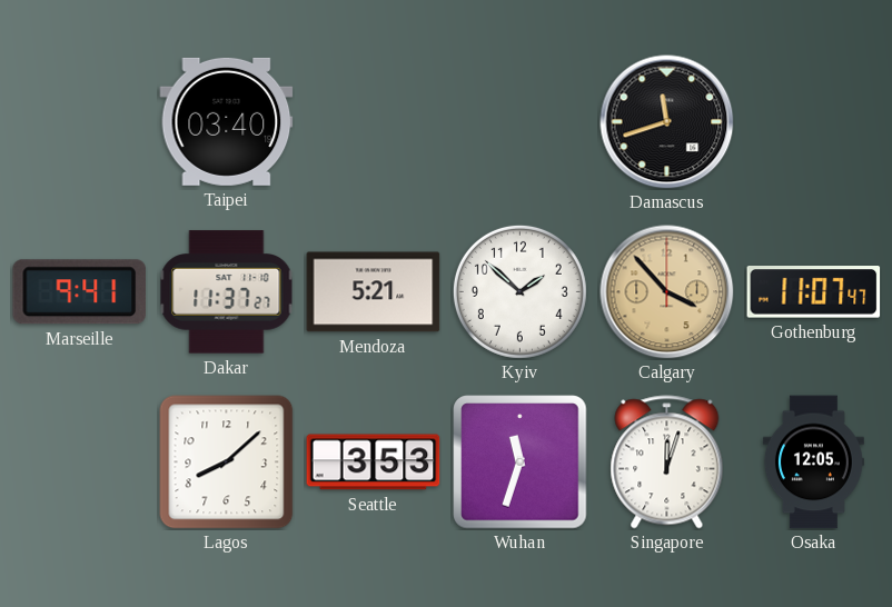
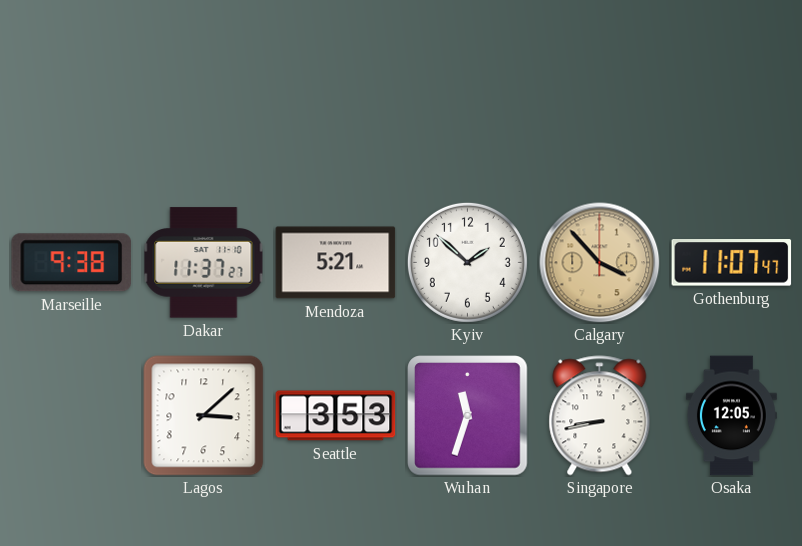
Taipei: 03:40 -> none (227, 121)
Damascus: 11:42 -> none (667, 122)
Marseille: 9:41 -> 9:38 (71, 263)
Lagos: 8:08 -> 3:08 (204, 416)
Singapore: 12:03 -> 8:43 (600, 416)
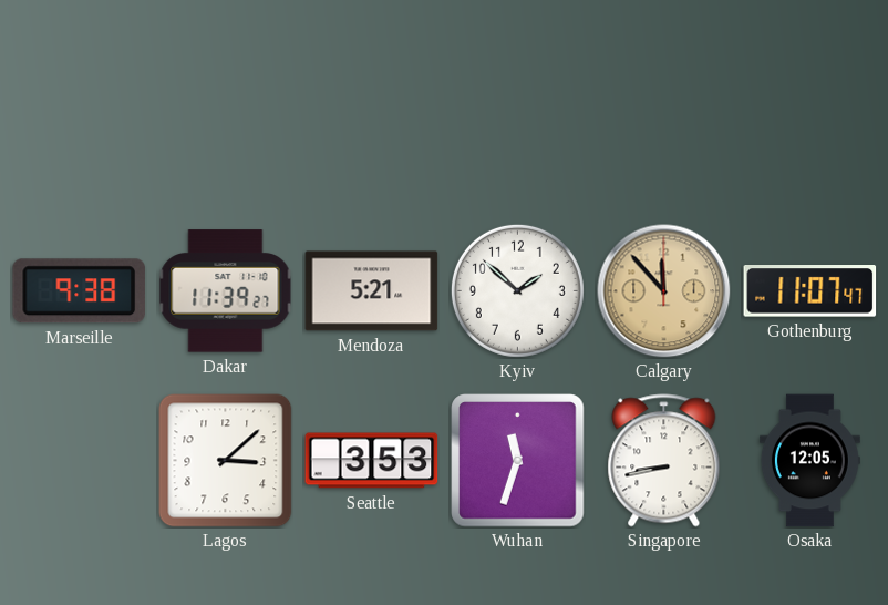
Dakar: 11:37 -> 11:39 (226, 291)
Calgary: 3:53 -> 11:53 (664, 291)
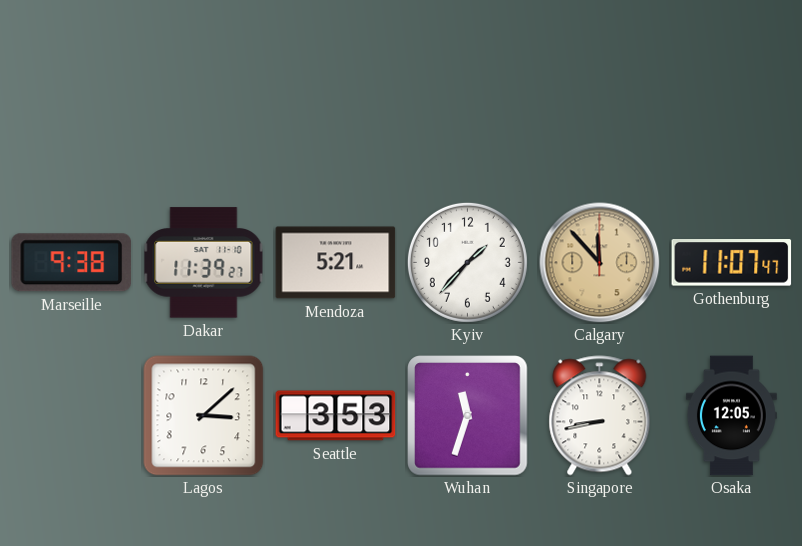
Kyiv: 1:52 -> 1:37 (467, 262)
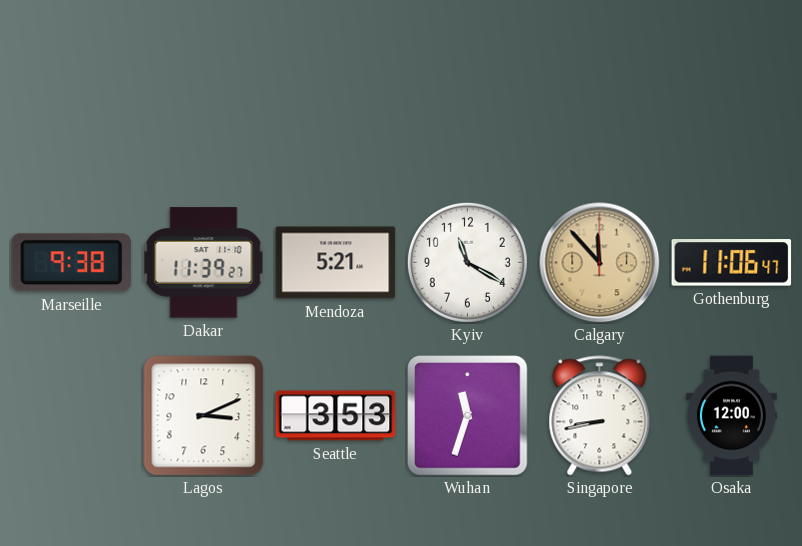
Kyiv: 1:37 -> 11:20 (467, 262)
Gothenburg: 11:07 -> 11:06 (732, 263)
Lagos: 3:08 -> 3:11 (204, 416)
Osaka: 12:05 -> 12:00 (731, 416)
